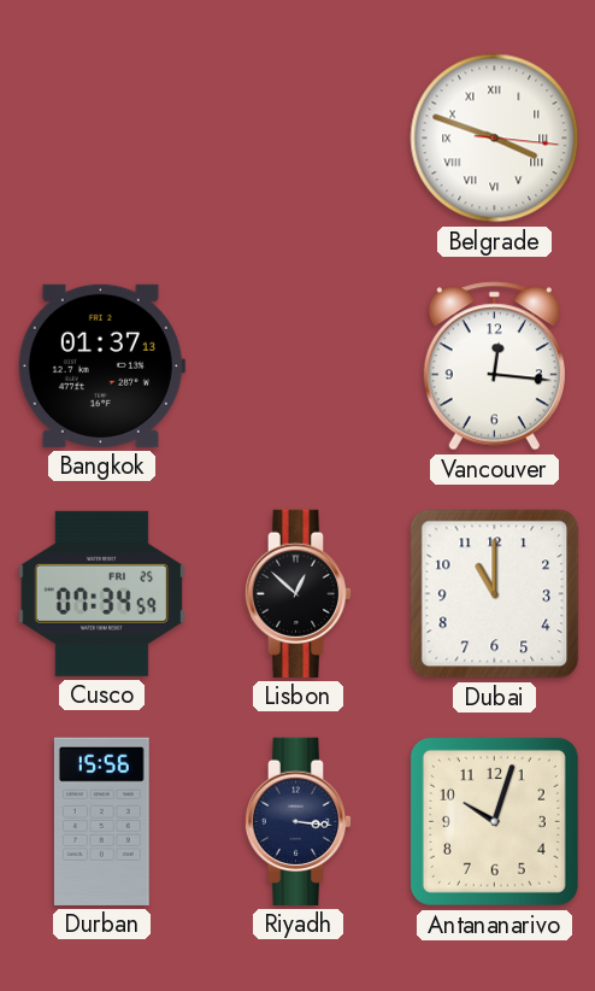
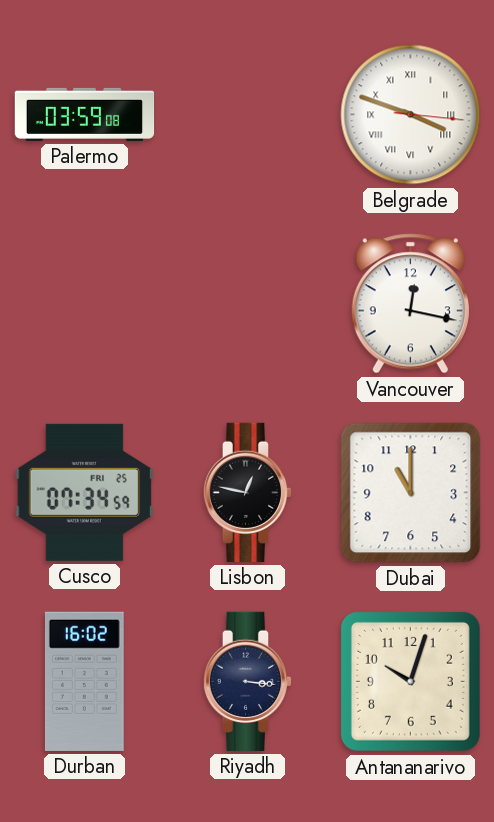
Palermo: none -> 03:59 (85, 114)
Bangkok: 01:37 -> none (101, 365)
Vancouver: 12:16 -> 12:17 (410, 304)
Lisbon: 12:52 -> 12:47 (248, 492)
Durban: 15:56 -> 16:02 (84, 681)
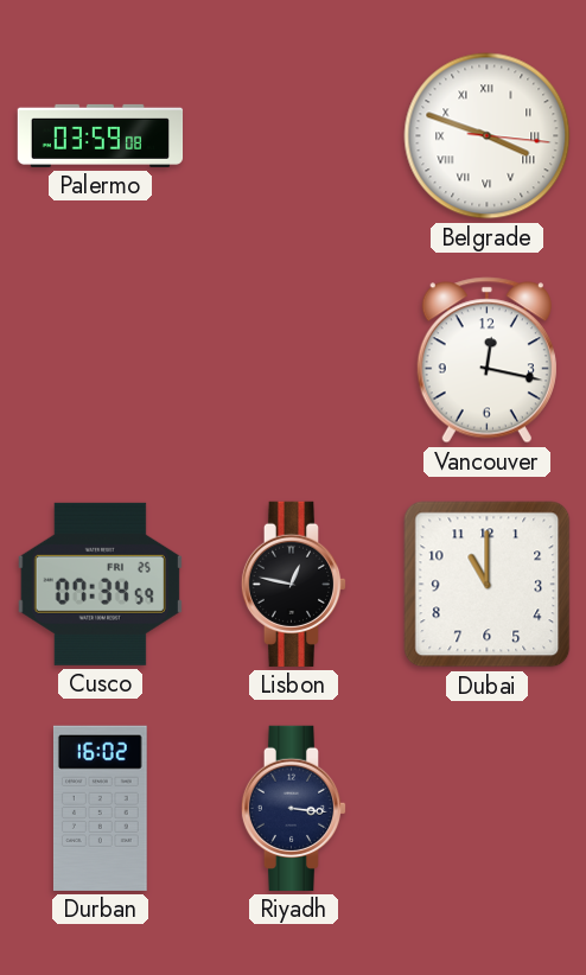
Antananarivo: 10:03 -> none (410, 681)
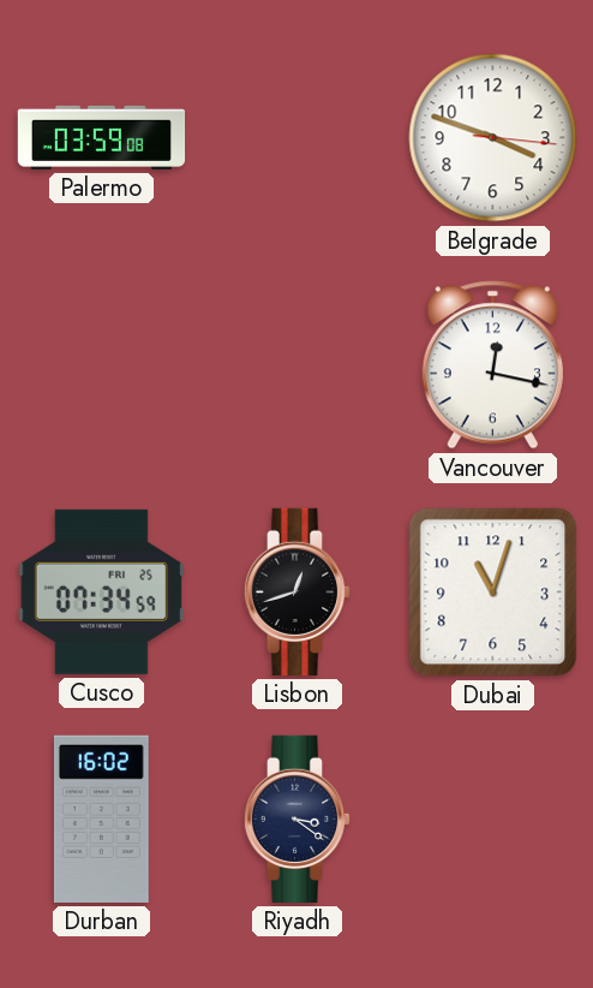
Belgrade numerals: Roman -> Arabic (493, 138)
Lisbon: 12:47 -> 12:42 (298, 591)
Dubai: 11:00 -> 11:03 (493, 593)
Riyadh: 3:16 -> 3:21 (298, 819)
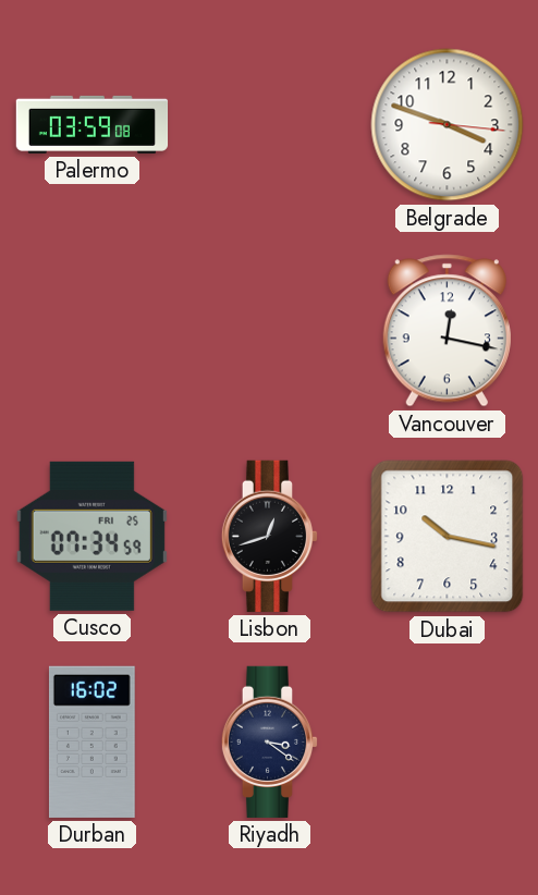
Dubai: 11:03 -> 10:17 (448, 537)
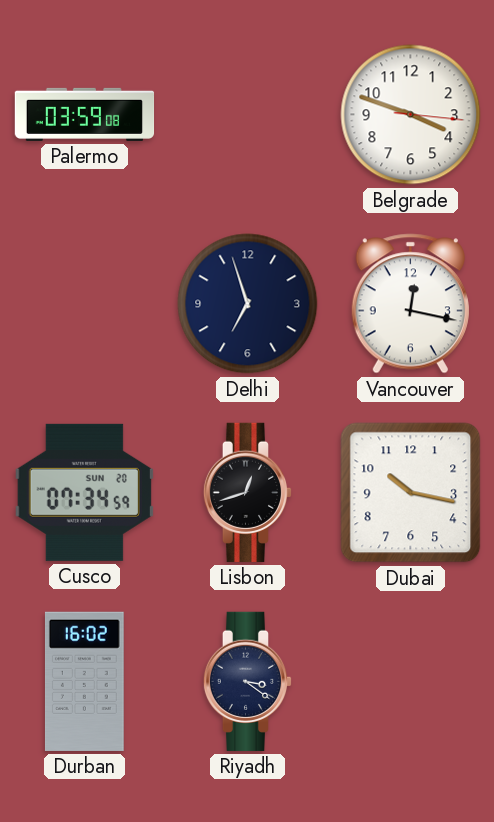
Delhi: none -> 6:57 (248, 304)
Cusco date: FRI 25 -> SUN 20 (84, 492)
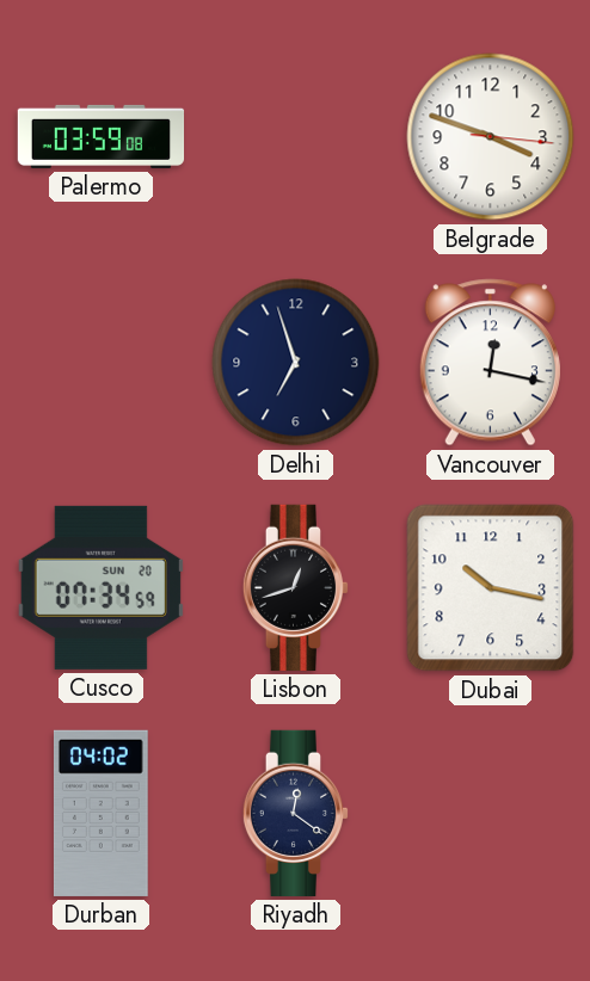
Durban: 16:02 -> 04:02 (100, 813)
Riyadh: 3:21 -> 12:21 (296, 813)
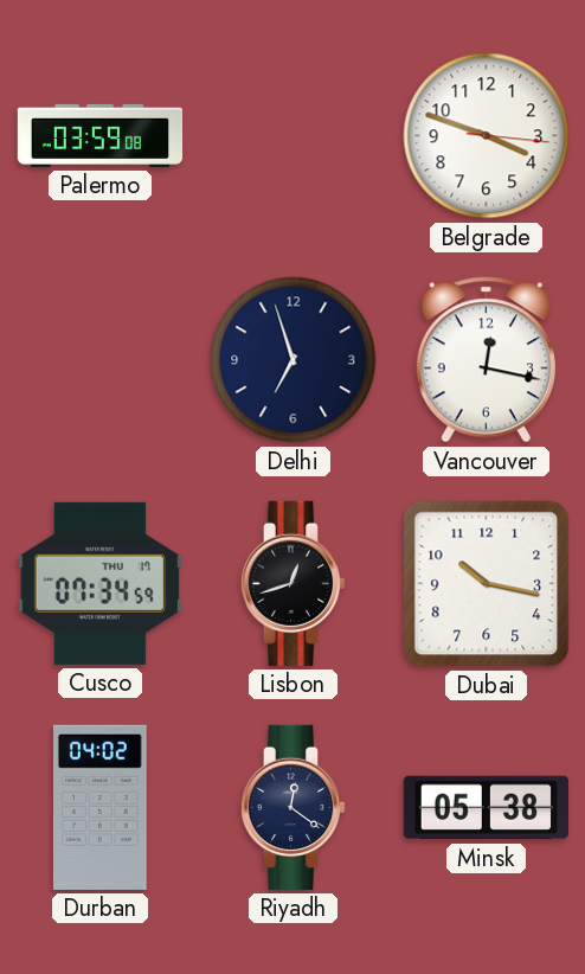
Cusco date: SUN 20 -> THU 17 (99, 583)
Minsk: none -> 05:38 (486, 808)
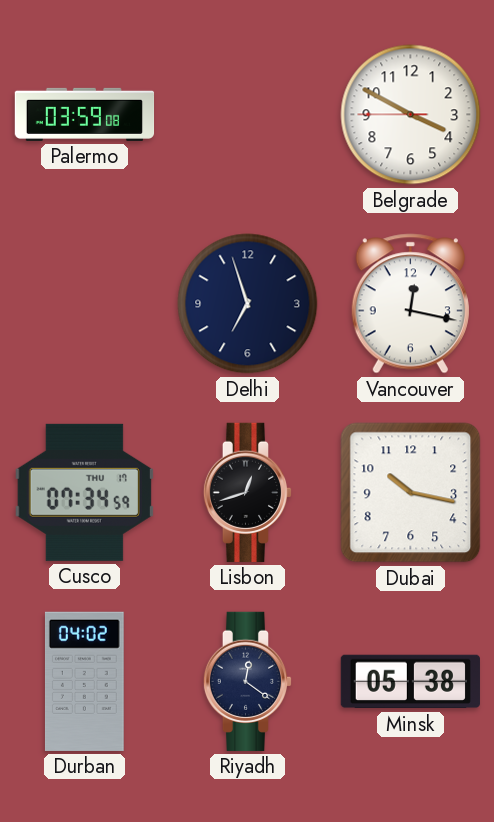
Belgrade: 3:48 -> 3:49 (411, 115)
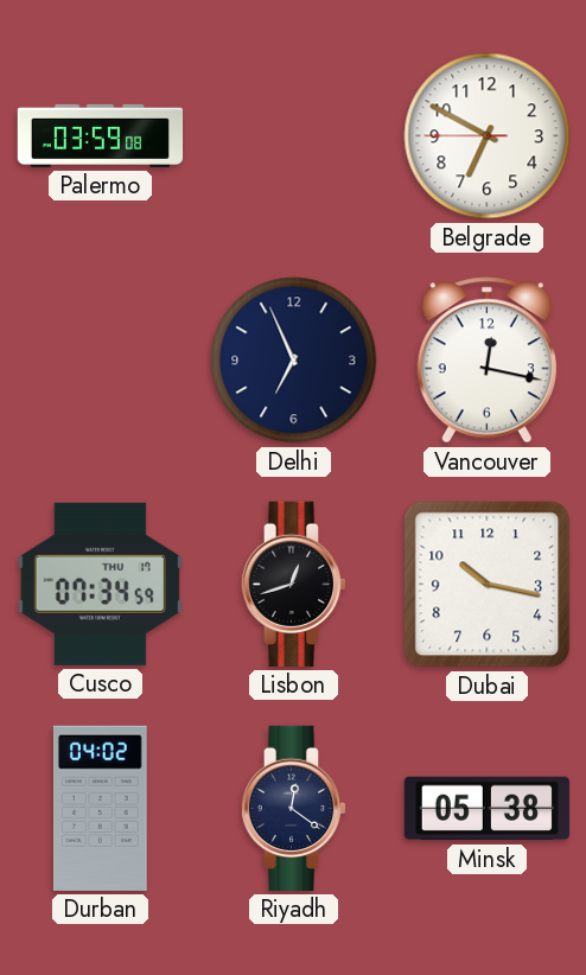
Belgrade: 3:49 -> 6:49 (488, 136)
Delhi: 6:57 -> 6:56 (294, 361)
